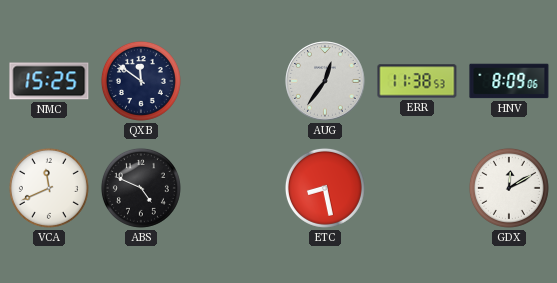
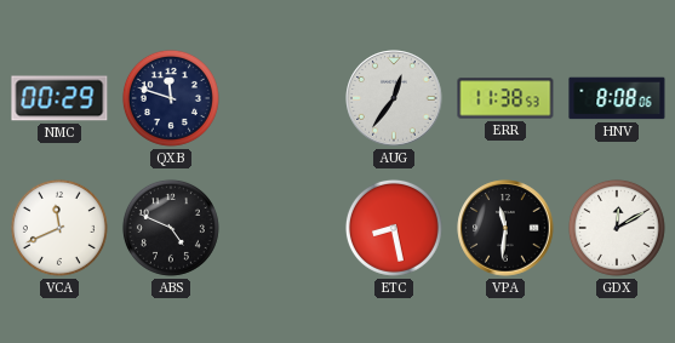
NMC: 15:25 -> 00:29 (59, 98)
QXB: 11:51 -> 11:48 (171, 98)
HNV: 8:09 -> 8:08 (617, 98)
VPA: none -> 11:31 (505, 228)
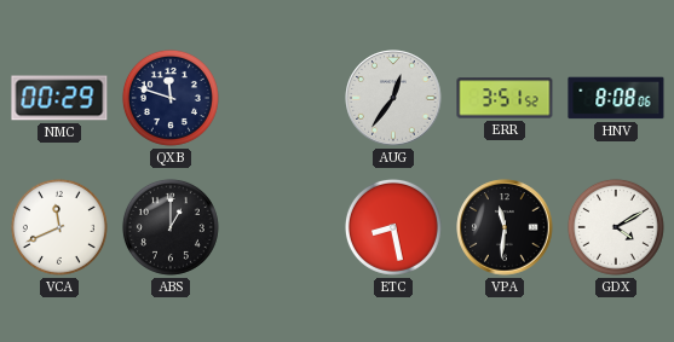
ERR: 11:38 -> 3:51 (505, 98)
ABS: 4:49 -> 1:00 (171, 227)
GDX: 12:10 -> 4:10 (616, 227)
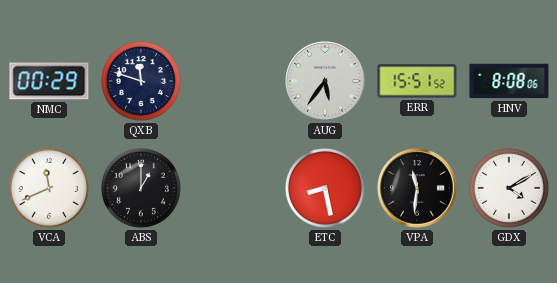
AUG: 12:36 -> 5:36 (325, 81)
ERR: 3:51 -> 15:51 (417, 81)
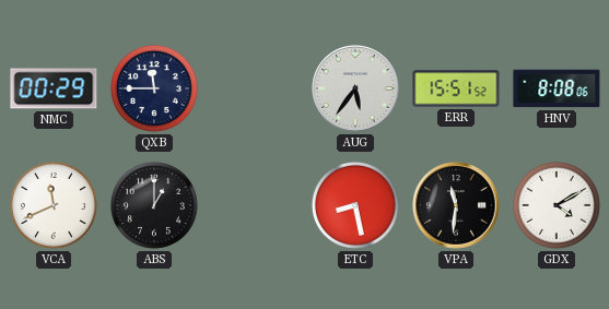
QXB: 11:48 -> 11:45 (154, 88)
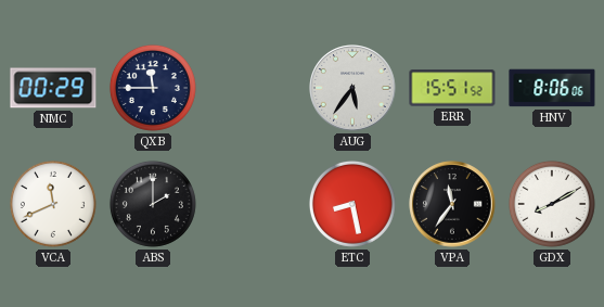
HNV: 8:08 -> 8:06 (552, 88)
ABS: 1:00 -> 2:00 (153, 204)
VPA: 11:31 -> 11:36 (452, 204)
GDX: 4:10 -> 8:10 (552, 204)
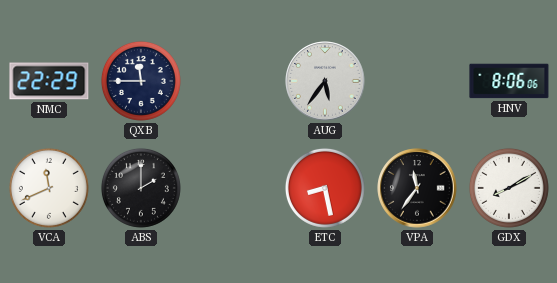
NMC: 00:29 -> 22:29 (49, 81)
ERR: 15:51 -> none (452, 88)
